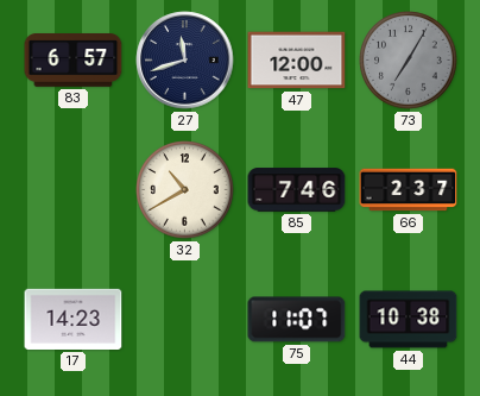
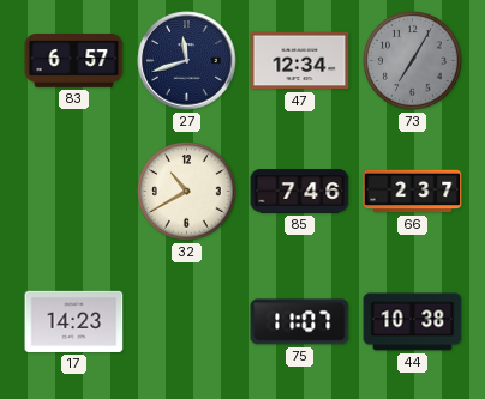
47: 12:00 -> 12:34 (300, 61)
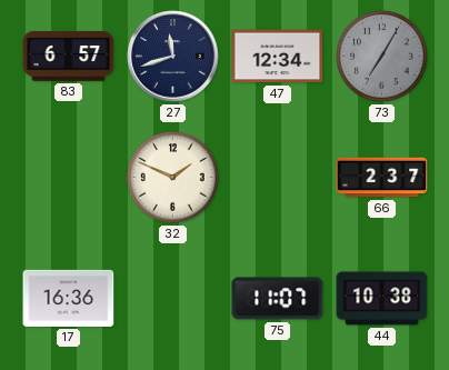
32: 10:40 -> 1:49 (173, 178)
85: 7:46 -> none (300, 192)
17: 14:23 -> 16:36 (69, 298)
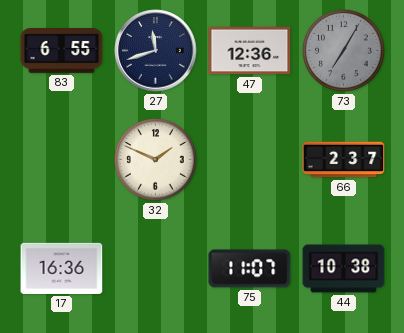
83: 6:57 -> 6:55 (62, 51)
47: 12:34 -> 12:36 (250, 51)
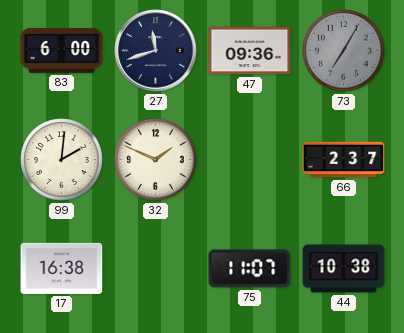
83: 6:55 -> 6:00 (62, 51)
47: 12:36 -> 09:36 (250, 51)
99: none -> 2:01 (62, 160)
17: 16:36 -> 16:38 (62, 268)
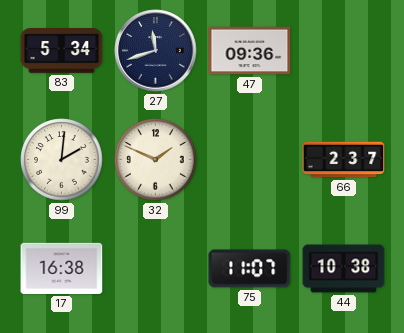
83: 6:00 -> 5:34 (62, 51)
73: 7:05 -> none (344, 51)
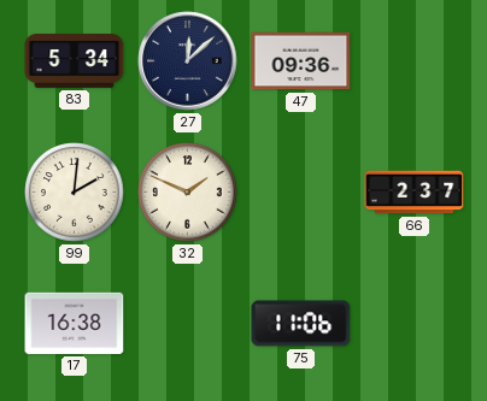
27: 11:42 -> 12:08 (188, 61)
75: 11:07 -> 11:06 (301, 324)
44: 10:38 -> none (344, 269)
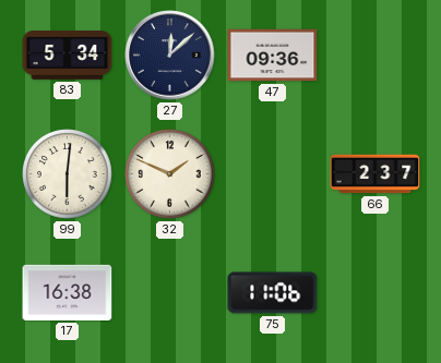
99: 2:01 -> 6:01 (68, 174)
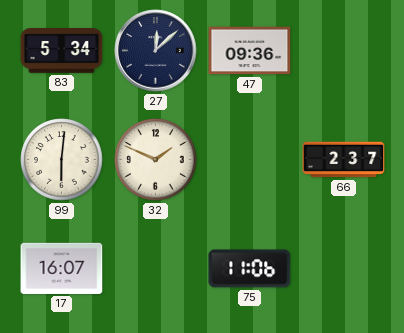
17: 16:38 -> 16:07 (62, 268)
